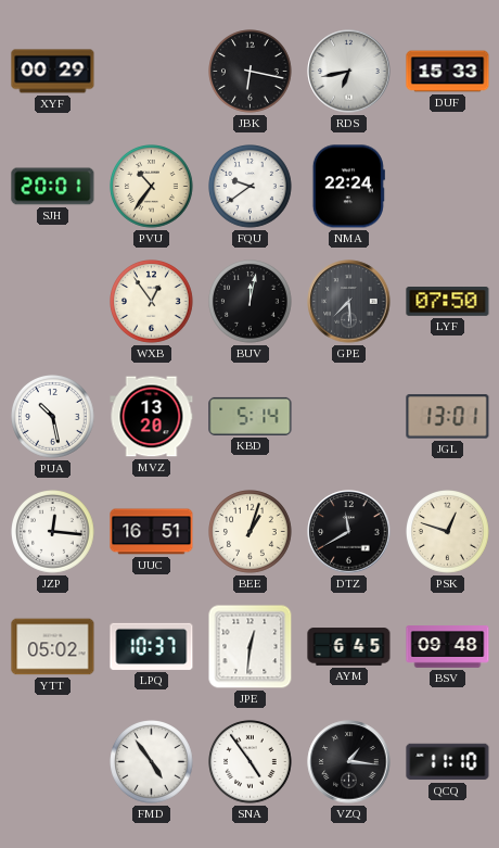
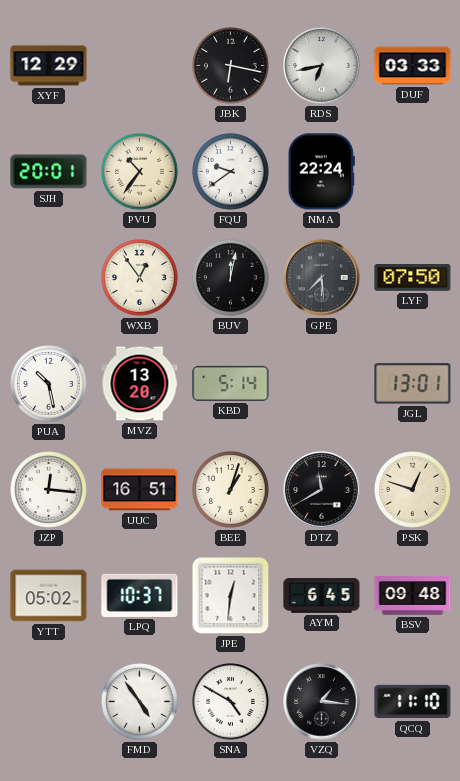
XYF: 00:29 -> 12:29 (49, 66)
DUF: 15:33 -> 03:33 (413, 66)
SNA: 4:54 -> 4:50 (231, 702)
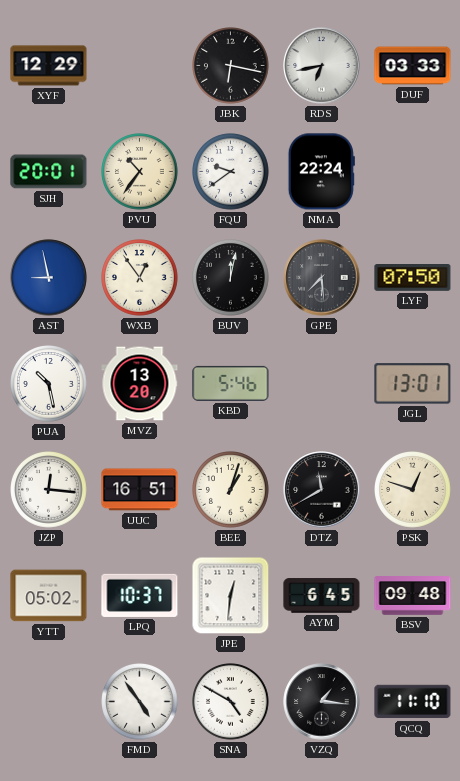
AST: none -> 8:58 (49, 278)
KBD: 5:14 -> 5:46 (231, 383)
